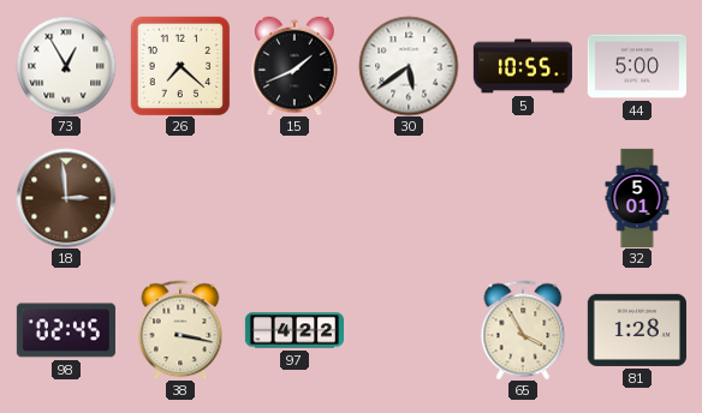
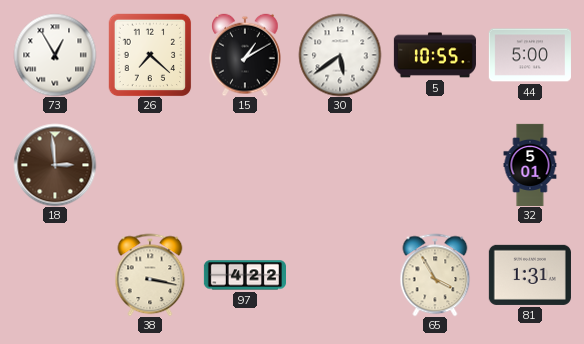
15: 1:41 -> 1:10 (245, 55)
98: 02:45 -> none (66, 330)
81: 1:28 -> 1:31 (530, 275)
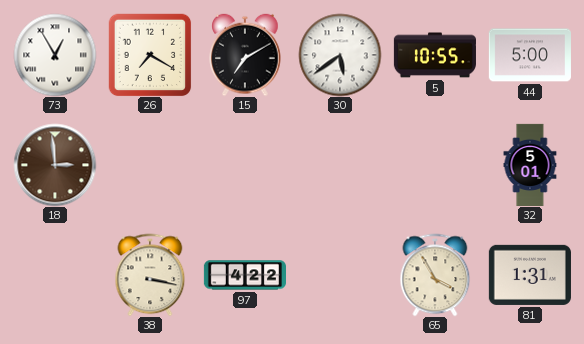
26: 7:22 -> 7:20 (150, 55)
15: 1:10 -> 7:10 (245, 55)
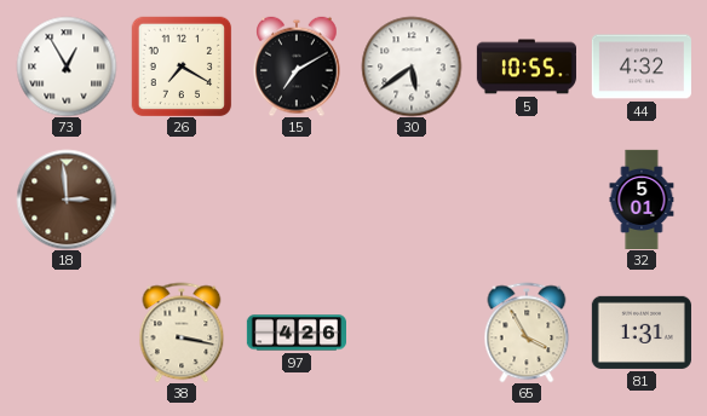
44: 5:00 -> 4:32 (642, 67)
97: 4:22 -> 4:26 (295, 333)
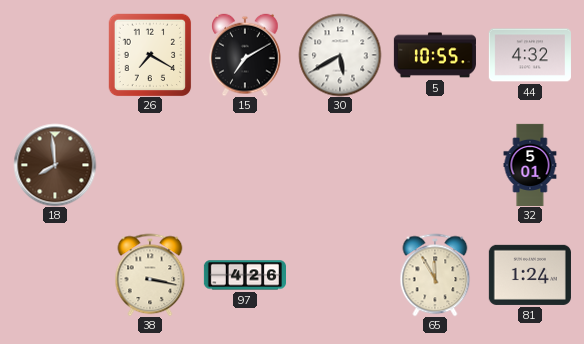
73: 12:55 -> none (67, 67)
30: 5:39 -> 5:40 (340, 55)
18: 2:59 -> 7:59 (55, 165)
65: 3:55 -> 11:55 (435, 275)
81: 1:31 -> 1:24 (530, 275)
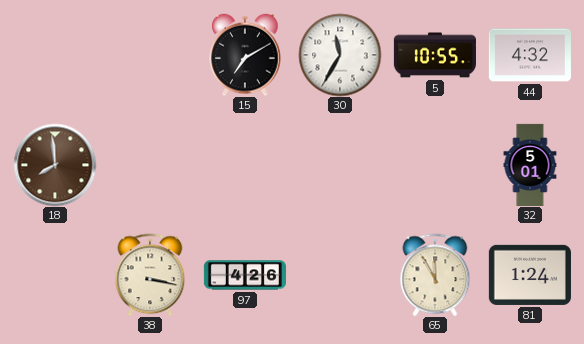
26: 7:20 -> none (150, 55)
30: 5:40 -> 11:35 (340, 55)
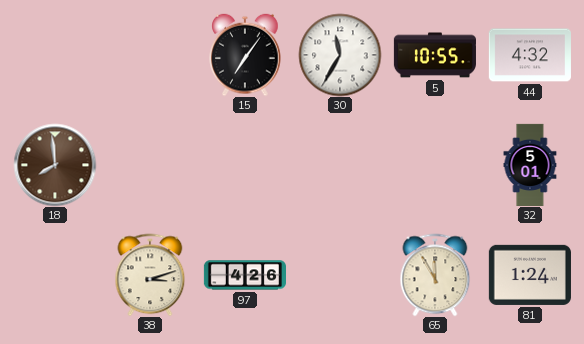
15: 7:10 -> 7:06 (245, 55)
38: 3:17 -> 3:12 (150, 275)
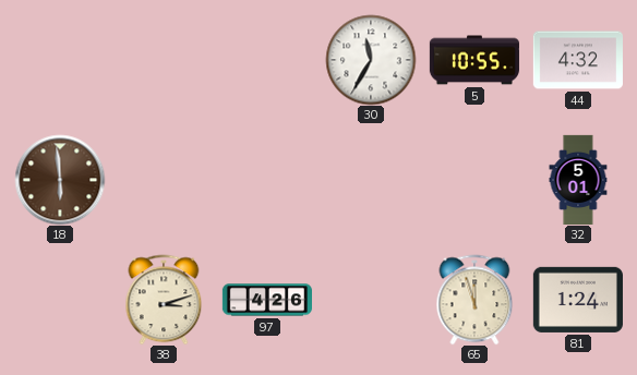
15: 7:06 -> none (245, 55)
18: 7:59 -> 5:59 (60, 180)
65: 11:55 -> 11:57 (474, 300)
